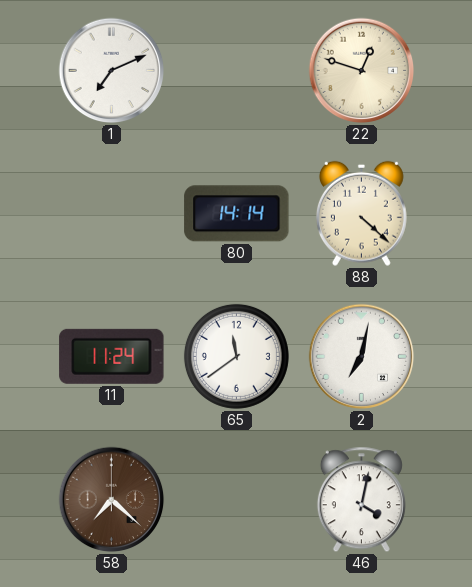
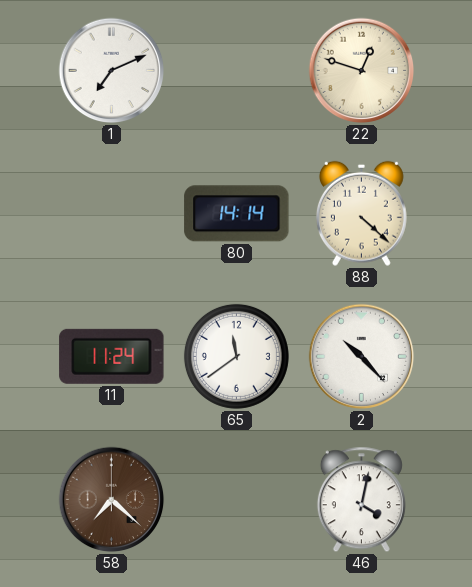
2: 7:02 -> 10:23 (362, 357)
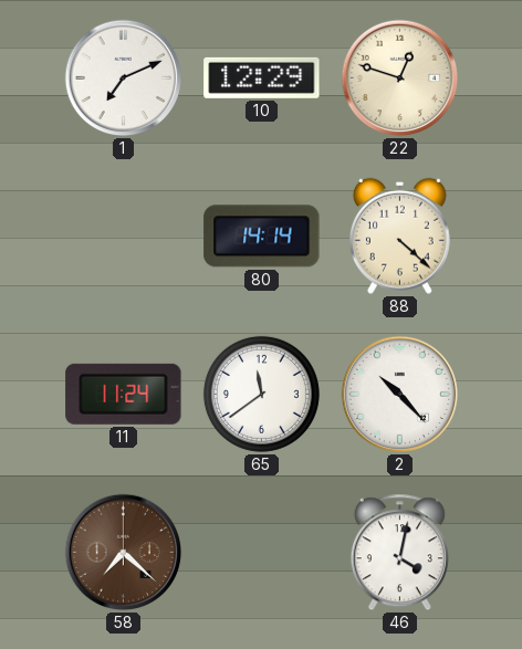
10: none -> 12:29 (262, 77)
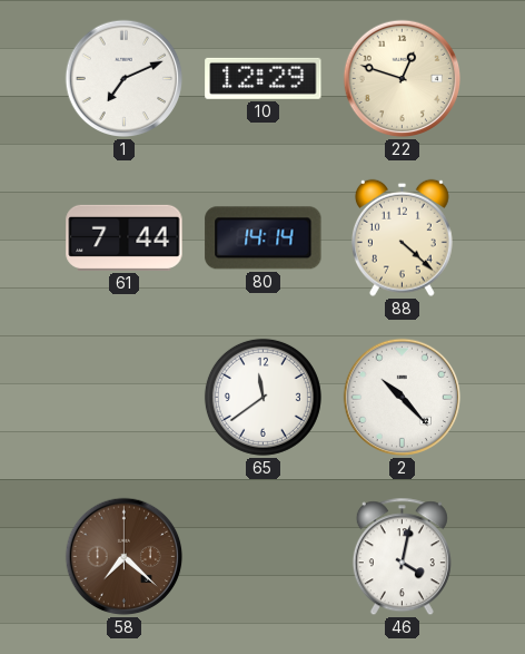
61: none -> 7:44 (125, 237)
11: 11:24 -> none (124, 394)
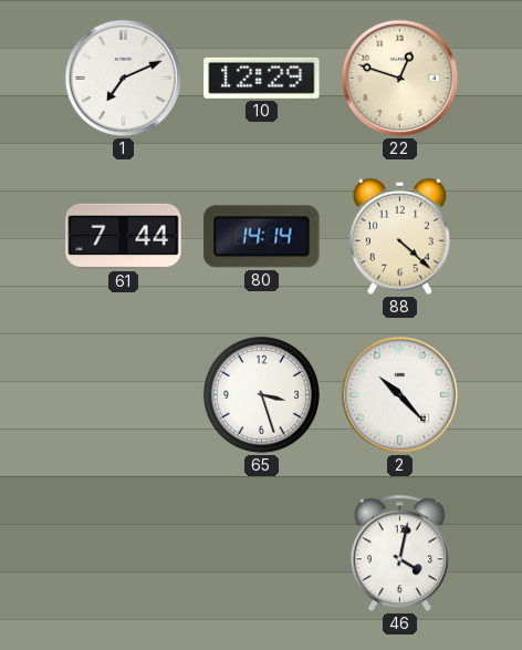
65: 11:39 -> 3:27 (261, 394)
58: 7:22 -> none (125, 557)
